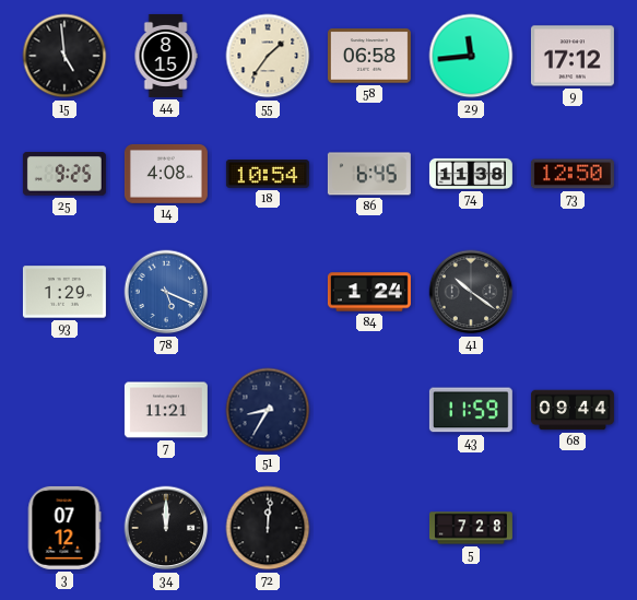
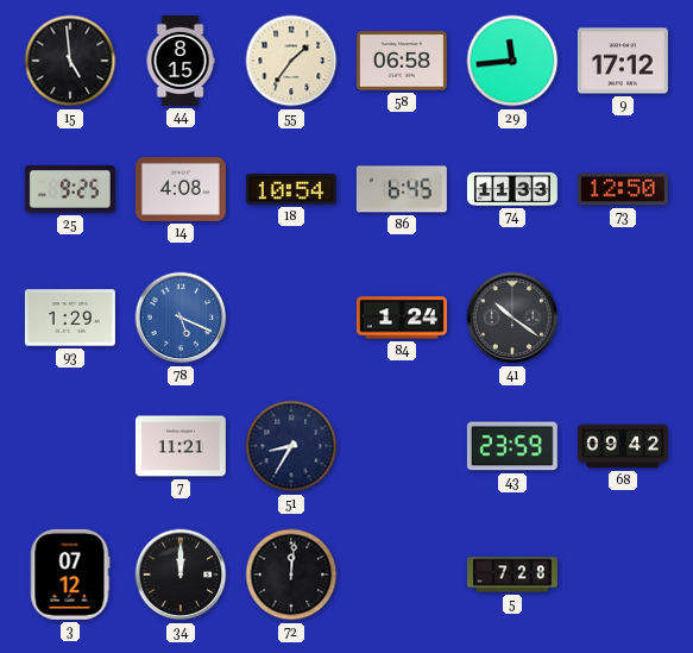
74: 11:38 -> 11:33 (512, 189)
43: 11:59 -> 23:59 (512, 446)
68: 09:44 -> 09:42 (623, 446)
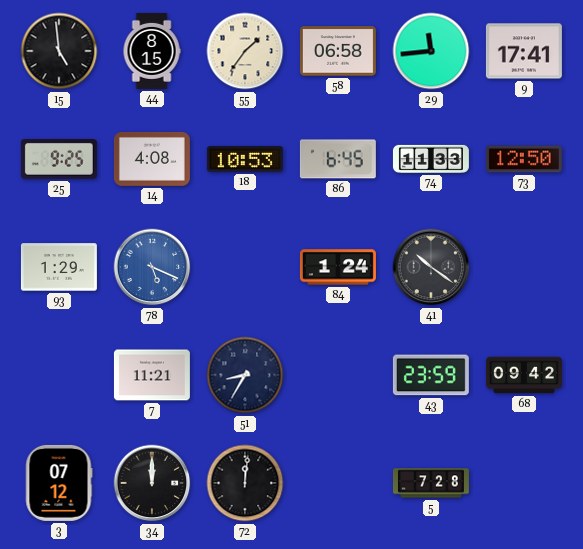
9: 17:12 -> 17:41 (524, 51)
18: 10:54 -> 10:53 (245, 160)
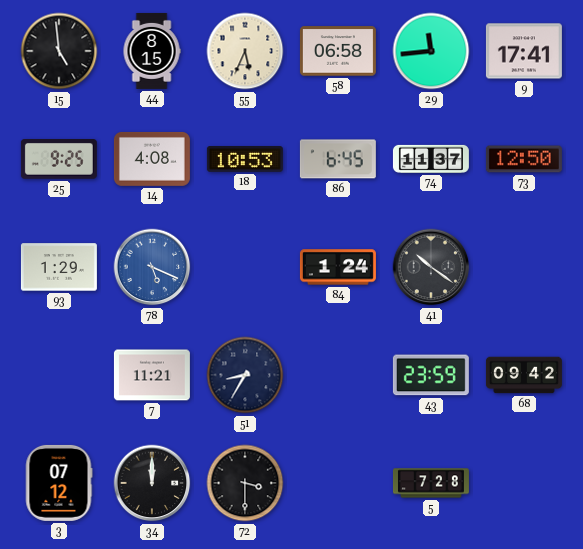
55: 1:36 -> 5:34 (245, 51)
74: 11:33 -> 11:37 (431, 159)
72: 12:01 -> 3:30 (245, 483)
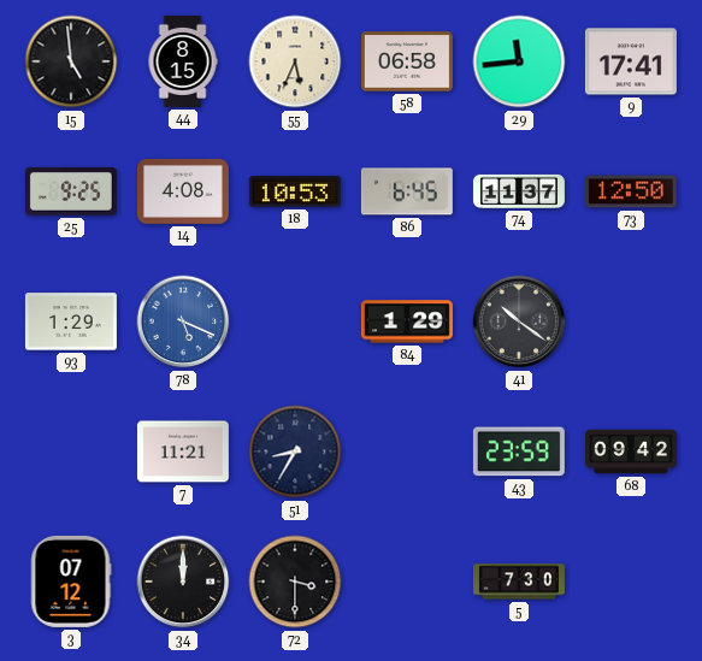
84: 1:24 -> 1:29 (407, 321)
5: 7:28 -> 7:30 (519, 582)
